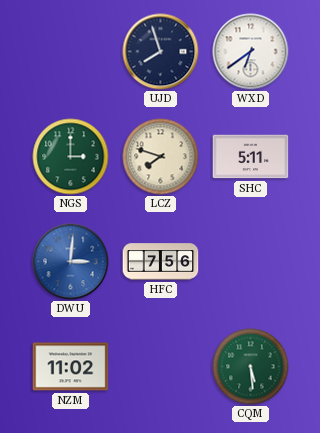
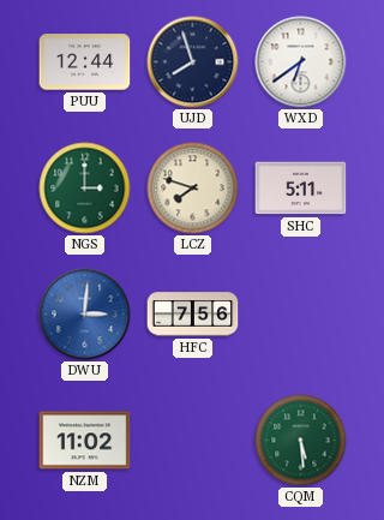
PUU: none -> 12:44 (85, 62)
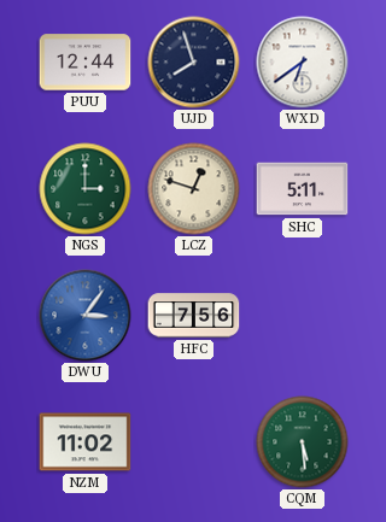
LCZ: 7:48 -> 12:48 (194, 189)
DWU: 3:01 -> 3:06 (86, 316)
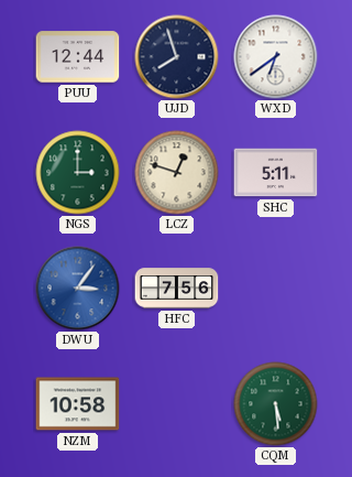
NZM: 11:02 -> 10:58 (78, 404)
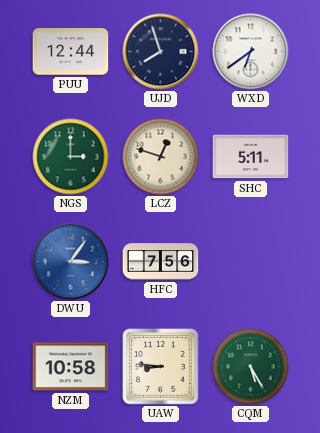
UAW: none -> 8:46 (161, 367)
CQM: 5:29 -> 5:25 (251, 367)
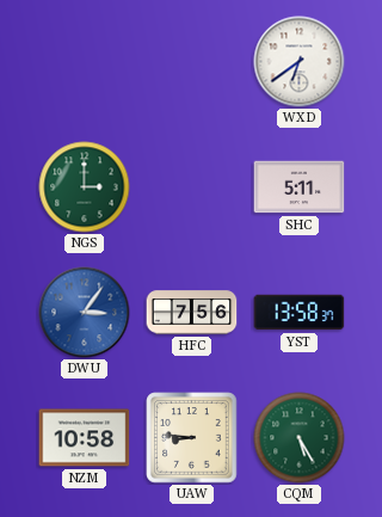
PUU: 12:44 -> none (71, 52)
UJD: 7:57 -> none (161, 52)
LCZ: 12:48 -> none (161, 157)
YST: none -> 13:58 (300, 313)
